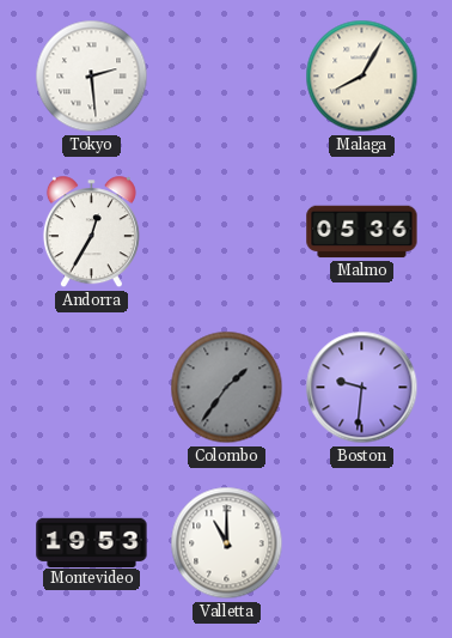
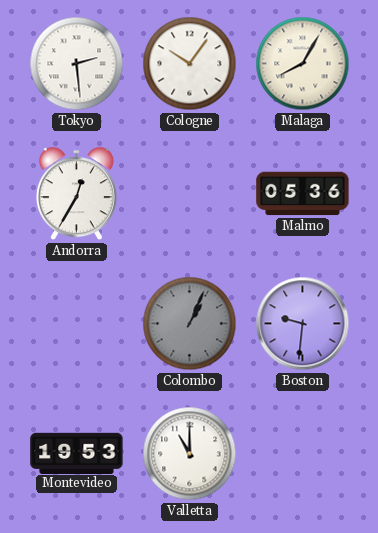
Cologne: none -> 10:06 (190, 64)
Colombo: 1:36 -> 1:04 (190, 324)
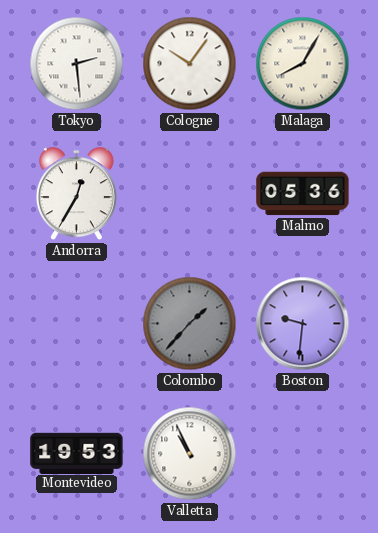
Colombo: 1:04 -> 1:37 (190, 324)
Valletta: 11:00 -> 10:56 (190, 454)
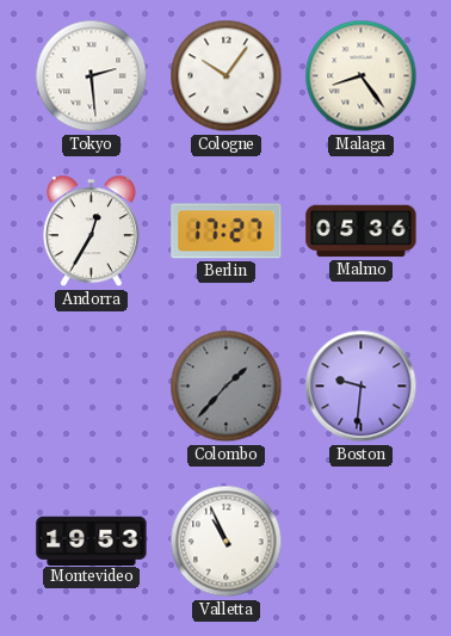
Malaga: 8:05 -> 8:24 (362, 76)
Berlin: none -> 17:27 (227, 231)
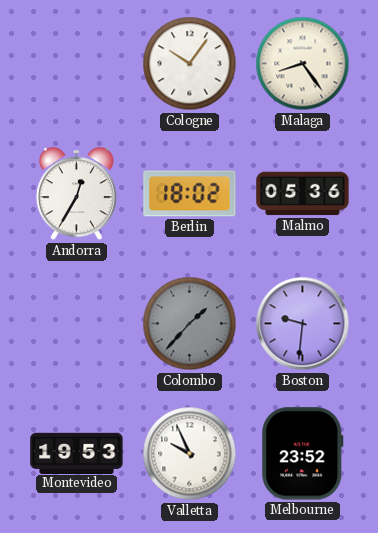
Tokyo: 2:29 -> none (92, 76)
Berlin: 17:27 -> 18:02 (190, 194)
Valletta: 10:56 -> 9:56 (190, 454)
Melbourne: none -> 23:52 (303, 454)
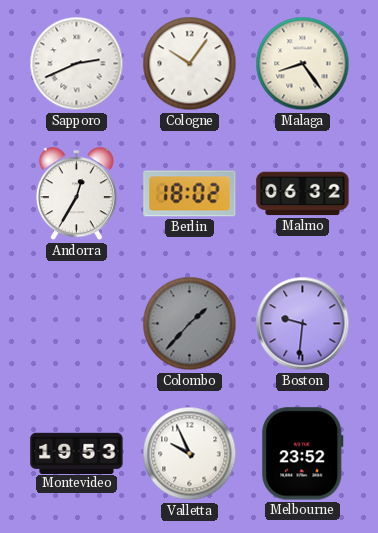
Sapporo: none -> 2:41 (77, 64)
Malmo: 05:36 -> 06:32 (303, 194)
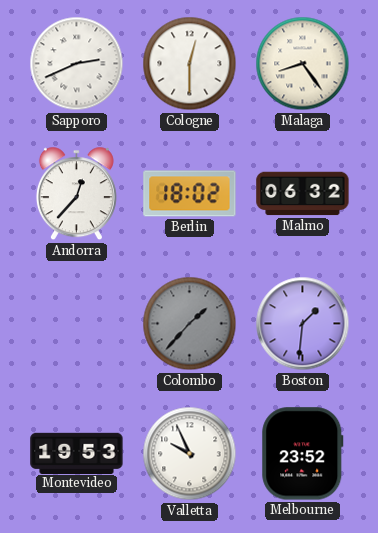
Cologne: 10:06 -> 12:30 (190, 64)
Andorra: 12:35 -> 12:37 (76, 194)
Boston: 9:31 -> 1:31 (303, 324)
